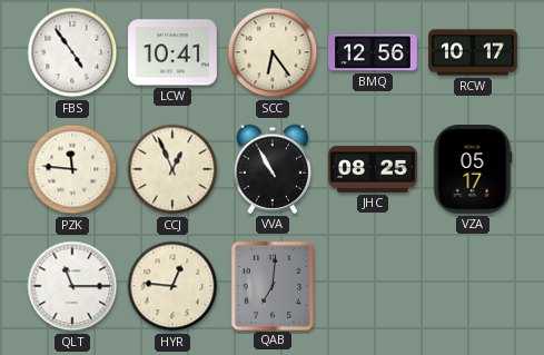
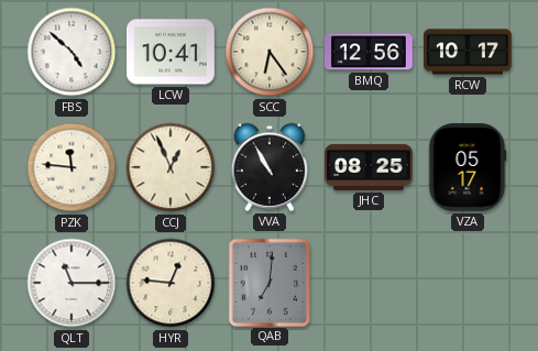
FBS: 4:54 -> 4:52 (72, 52)
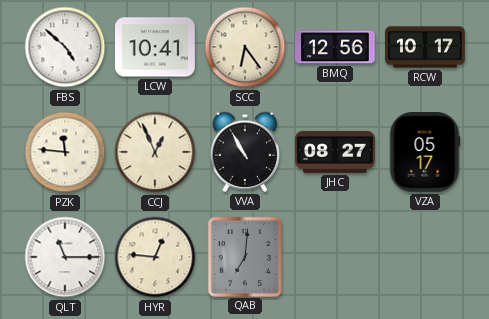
JHC: 08:25 -> 08:27 (335, 152)
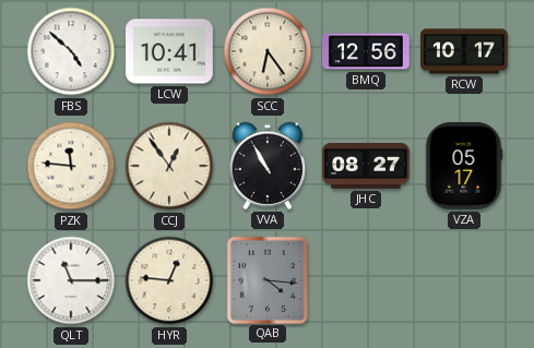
CCJ: 12:56 -> 12:54 (169, 166)
QAB: 7:01 -> 4:16 (268, 279)
